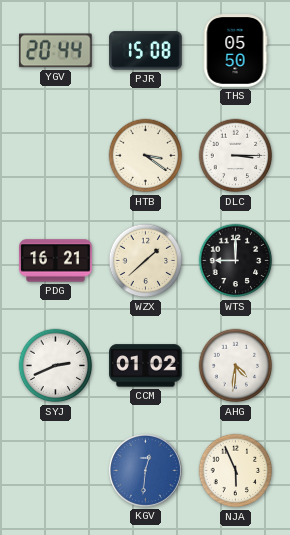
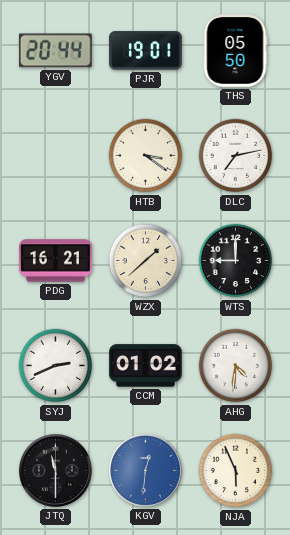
PJR: 15:08 -> 19:01 (146, 51)
DLC: 3:15 -> 7:13 (236, 156)
JTQ: none -> 11:30 (55, 470)
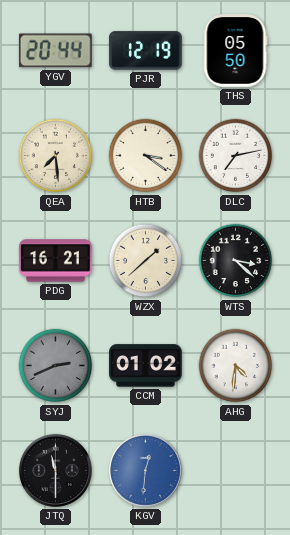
PJR: 19:01 -> 12:19 (146, 51)
QEA: none -> 7:29 (56, 156)
WTS: 9:00 -> 3:22 (236, 261)
SYJ dial: white -> grey (56, 366)
NJA: 5:56 -> none (236, 471)
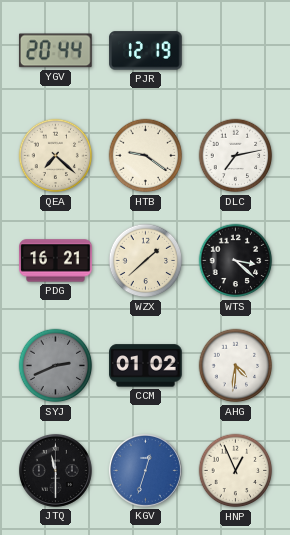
THS: 05:50 -> none (235, 51)
QEA: 7:29 -> 7:22 (56, 156)
HTB: 3:21 -> 9:21 (146, 156)
KGV: 12:31 -> 12:33 (145, 470)
HNP: none -> 12:56 (236, 471)
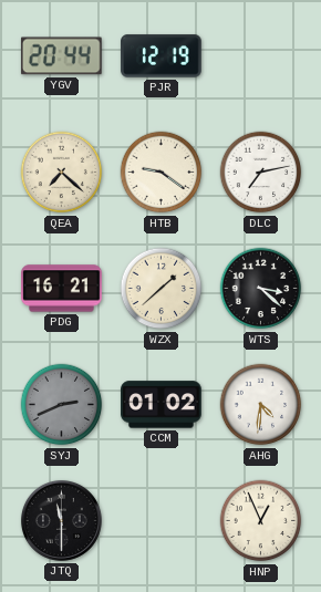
KGV: 12:33 -> none (145, 470)
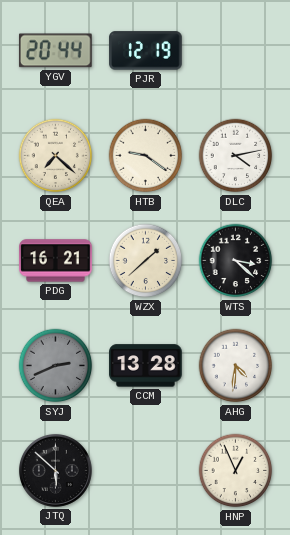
DLC: 7:13 -> 4:13 (236, 156)
CCM: 01:02 -> 13:28 (146, 366)
JTQ: 11:30 -> 5:52 (55, 470)
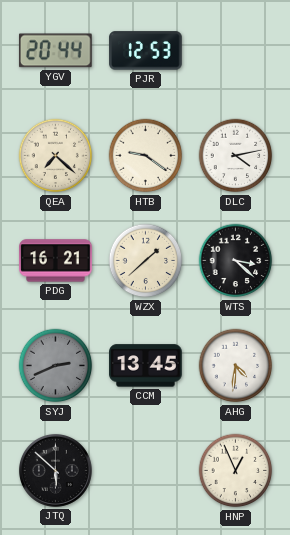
PJR: 12:19 -> 12:53 (146, 51)
CCM: 13:28 -> 13:45 (146, 366)
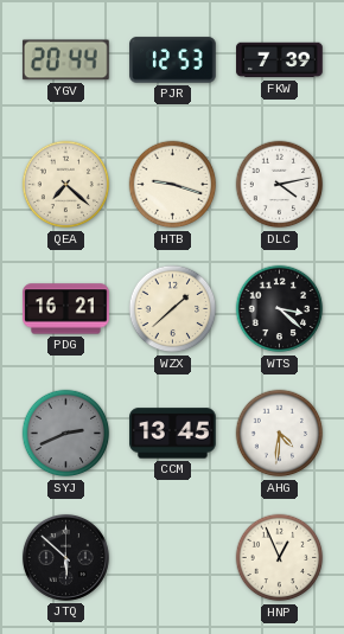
FKW: none -> 7:39 (280, 60)
HTB: 9:21 -> 9:18 (173, 185)
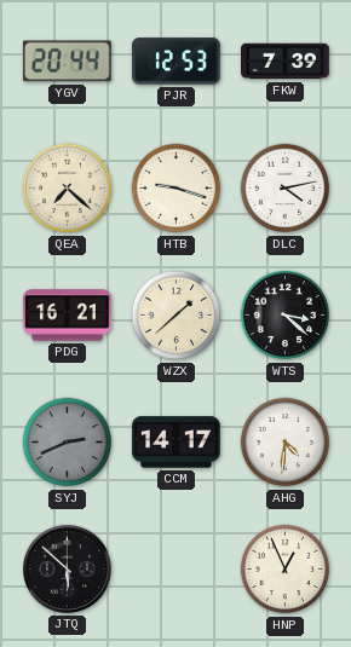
CCM: 13:45 -> 14:17 (177, 443)
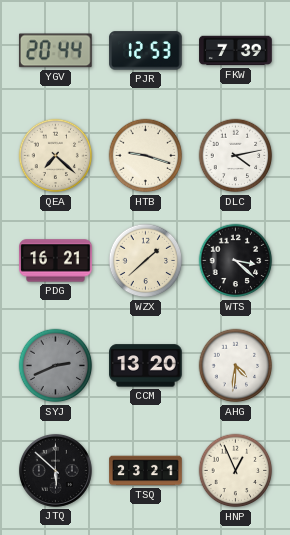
CCM: 14:17 -> 13:20 (146, 366)
TSQ: none -> 23:21 (146, 471)
